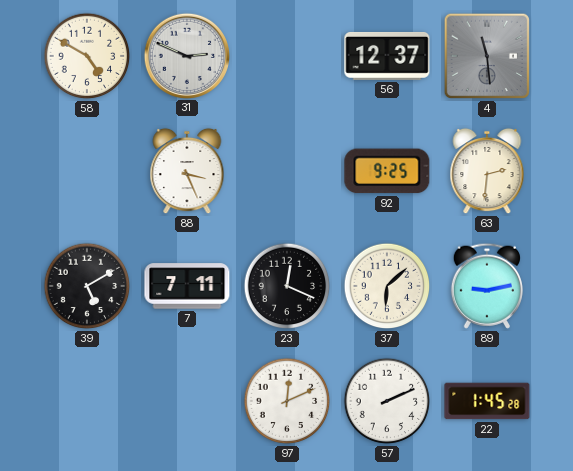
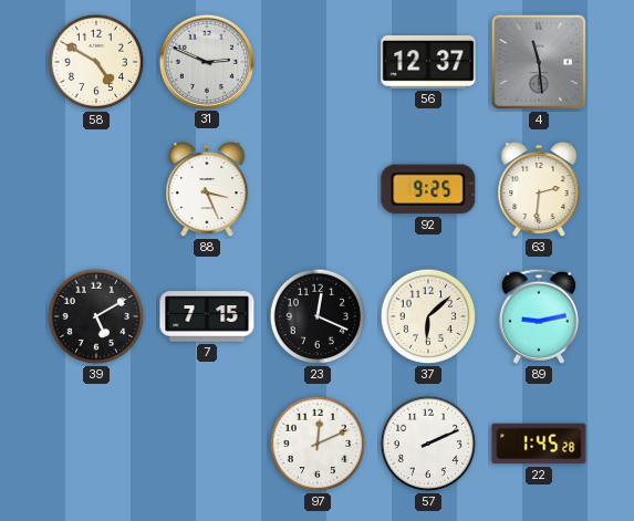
7: 7:11 -> 7:15 (207, 316)
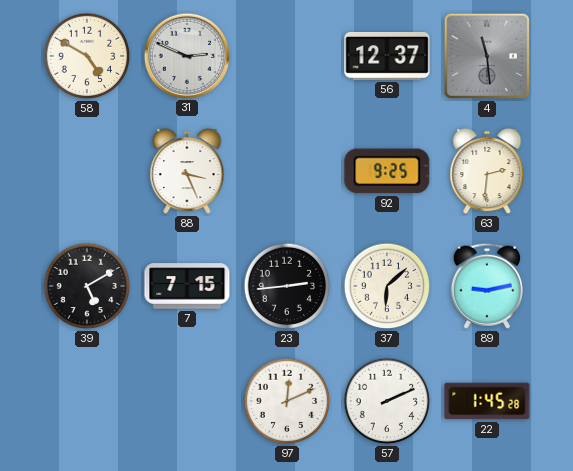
23: 12:19 -> 2:44 (287, 286)
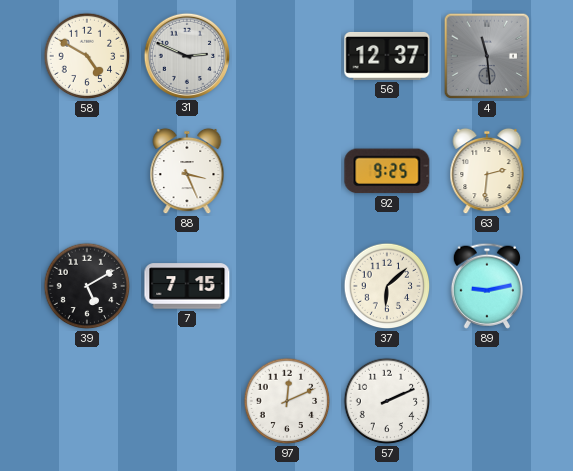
23: 2:44 -> none (287, 286)
22: 1:45 -> none (487, 401)
